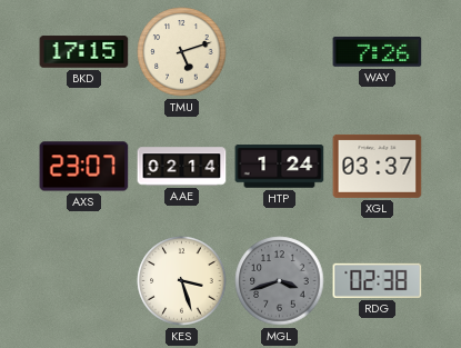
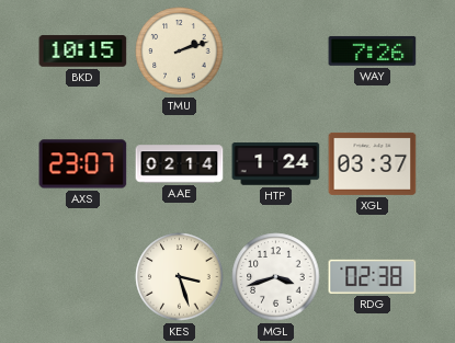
BKD: 17:15 -> 10:15 (83, 52)
TMU: 5:12 -> 2:12 (180, 52)
MGL dial: grey -> white (276, 277)
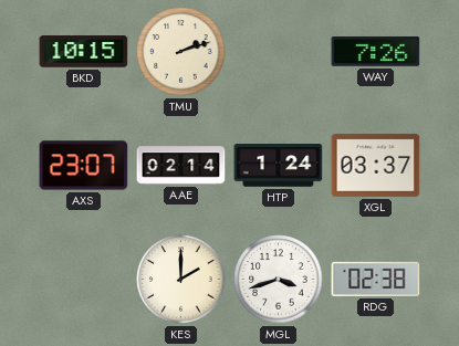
KES: 3:27 -> 2:00 (181, 280)
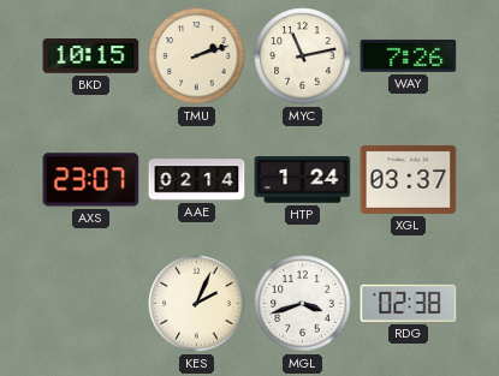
MYC: none -> 11:13 (303, 56)
KES: 2:00 -> 2:04 (197, 304)
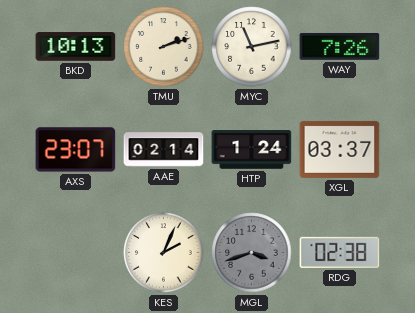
BKD: 10:15 -> 10:13 (76, 47)
MGL dial: white -> grey (252, 253)
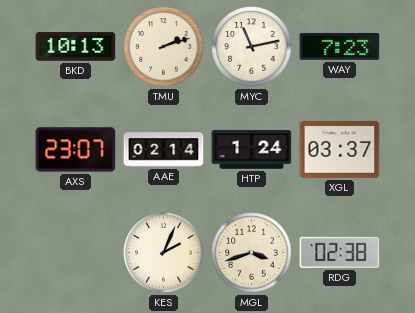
WAY: 7:26 -> 7:23 (340, 46)
MGL dial: grey -> cream (252, 253)
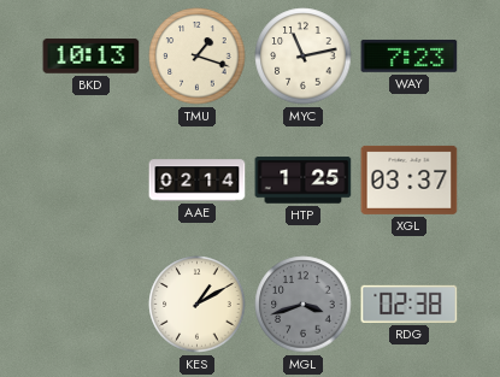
TMU: 2:12 -> 1:18 (198, 57)
AXS: 23:07 -> none (76, 150)
HTP: 1:24 -> 1:25 (304, 181)
KES: 2:04 -> 1:10 (198, 305)
MGL dial: cream -> grey (304, 305)
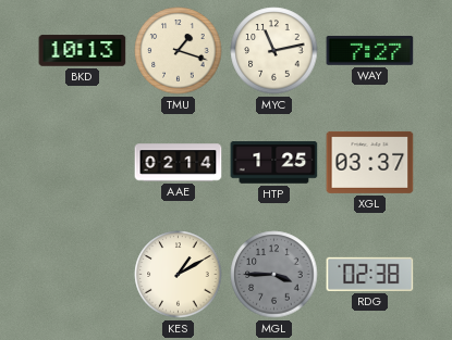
WAY: 7:23 -> 7:27 (370, 50)
MGL: 3:42 -> 3:45 (274, 275)
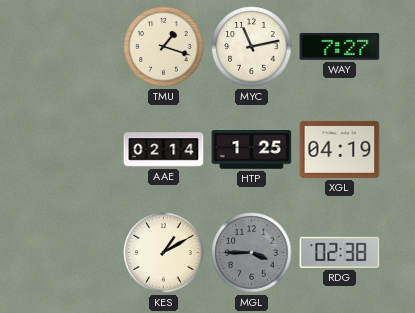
BKD: 10:13 -> none (83, 51)
XGL: 03:37 -> 04:19 (340, 149)
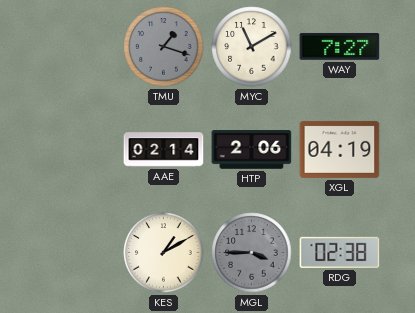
TMU dial: cream -> grey (164, 47)
MYC: 11:13 -> 11:10 (252, 47)
HTP: 1:25 -> 2:06 (252, 150)
